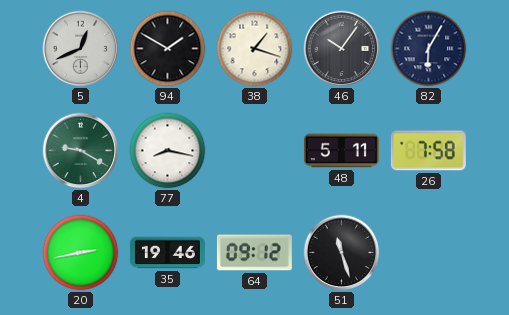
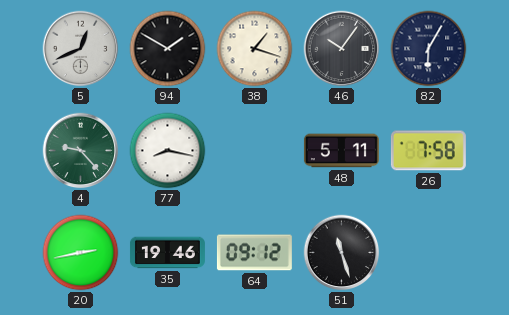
4: 9:20 -> 9:23 (81, 151)
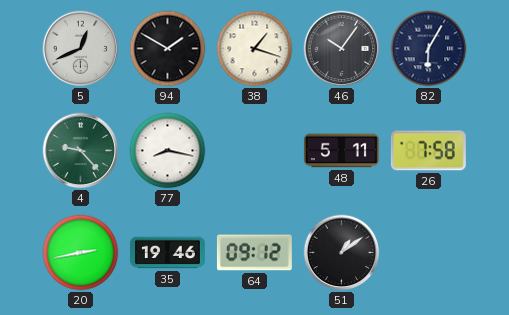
51: 11:27 -> 1:09 (342, 253)
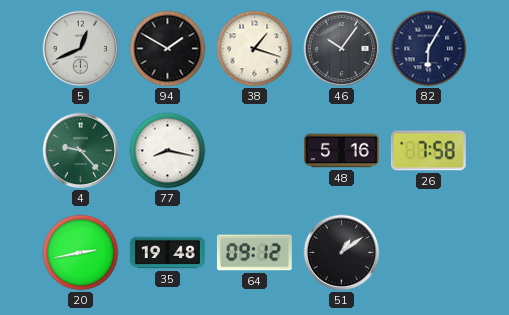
48: 5:11 -> 5:16 (341, 151)
35: 19:46 -> 19:48 (167, 253)
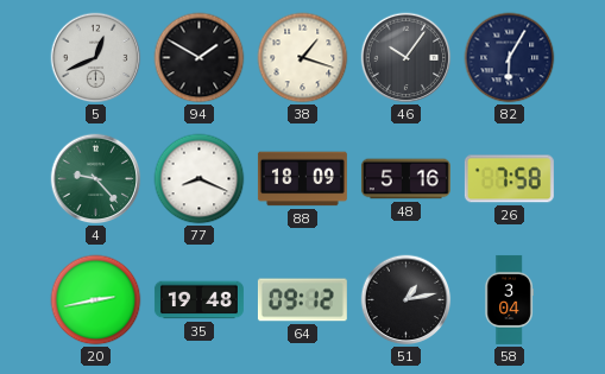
77: 8:17 -> 8:19 (200, 179)
88: none -> 18:09 (302, 179)
51: 1:09 -> 1:13 (407, 300)
58: none -> 3:04 (509, 299)
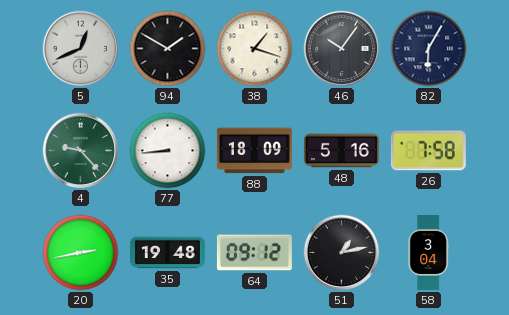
77: 8:19 -> 8:44 (168, 151)
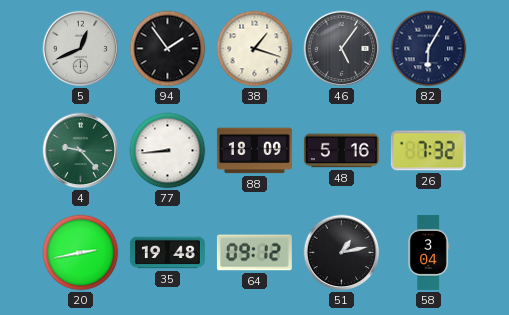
94: 1:50 -> 1:54 (168, 49)
46: 10:06 -> 5:06 (342, 49)
26: 7:58 -> 7:32 (428, 151)
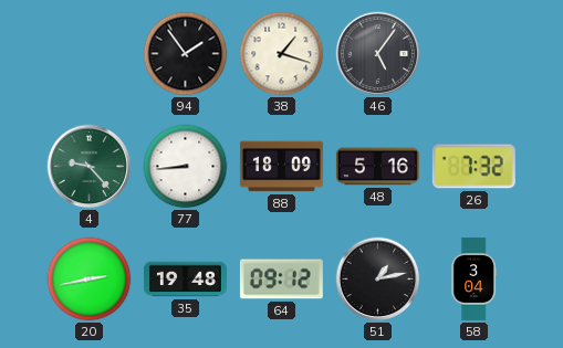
5: 12:41 -> none (81, 49)
82: 6:05 -> none (429, 49)
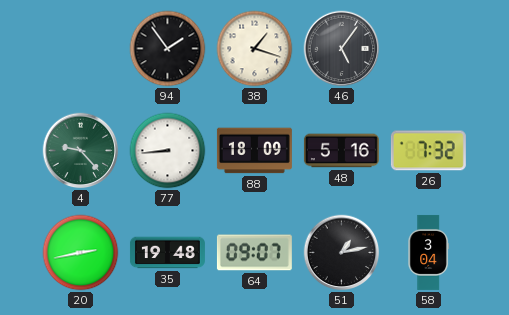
64: 09:12 -> 09:07 (254, 253)
